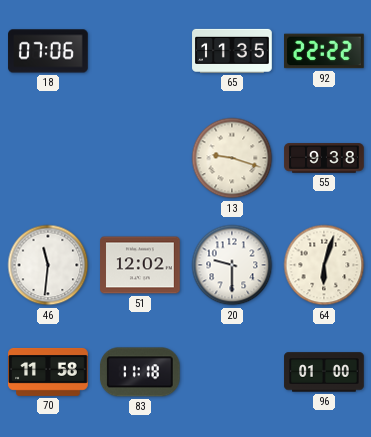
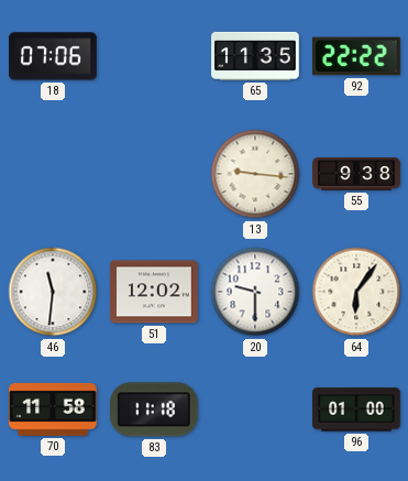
13: 9:18 -> 9:16 (255, 174)
64: 6:03 -> 6:06 (356, 292)
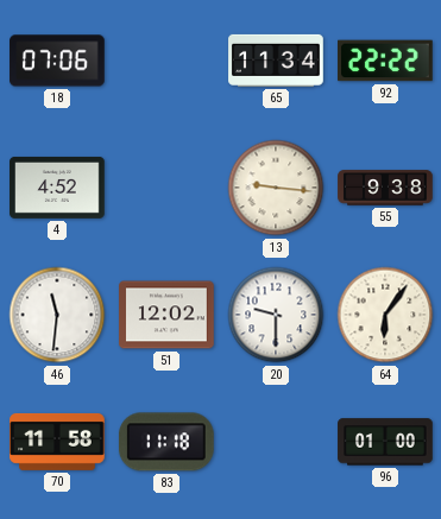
65: 11:35 -> 11:34 (276, 61)
4: none -> 4:52 (57, 188)
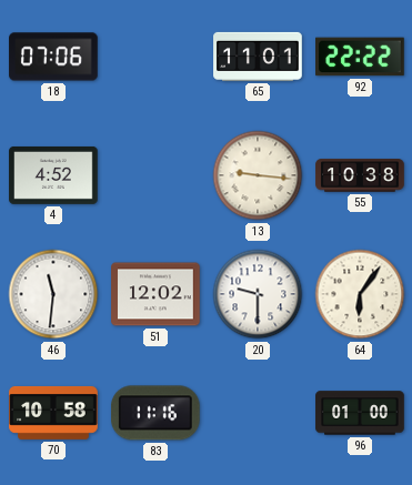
65: 11:34 -> 11:01 (258, 57)
55: 9:38 -> 10:38 (360, 175)
70: 11:58 -> 10:58 (53, 413)
83: 11:18 -> 11:16 (155, 413)
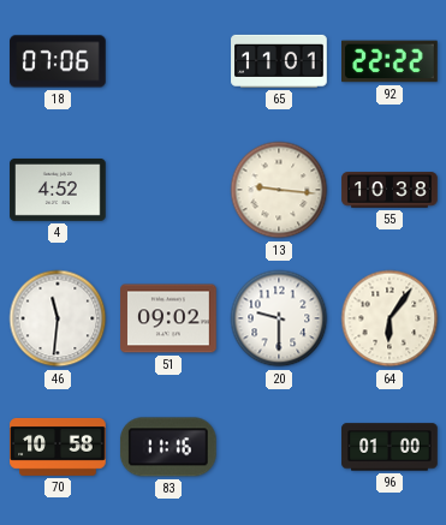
51: 12:02 -> 09:02 (168, 318)
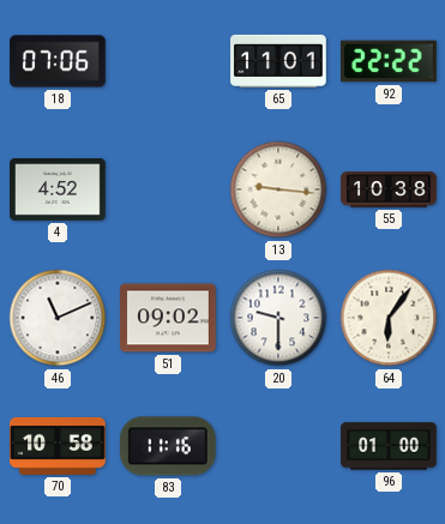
46: 11:31 -> 11:11 (58, 318)
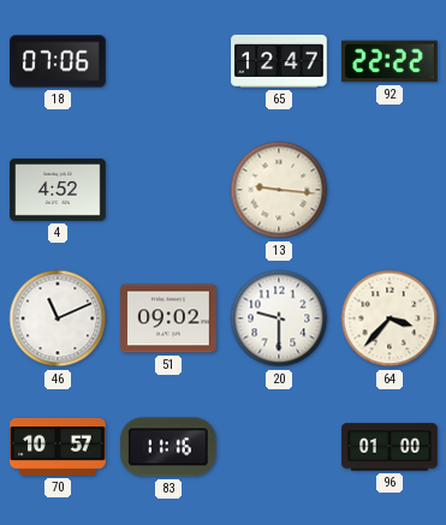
65: 11:01 -> 12:47 (279, 61)
55: 10:38 -> none (389, 189)
64: 6:06 -> 3:37 (389, 318)
70: 10:58 -> 10:57 (58, 447)
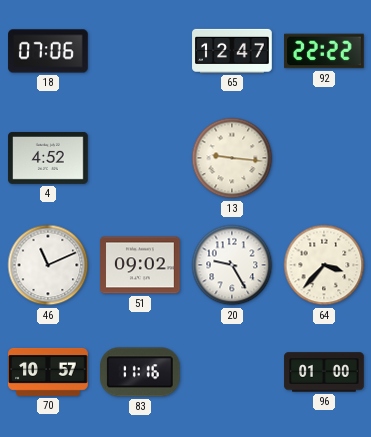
20: 9:30 -> 9:25 (232, 265)
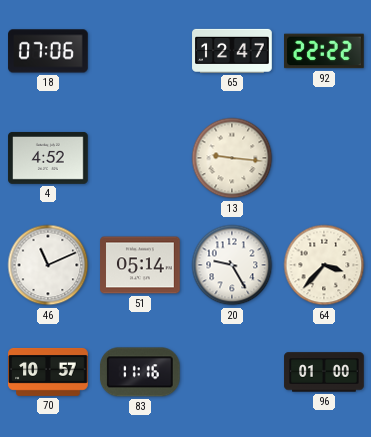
51: 09:02 -> 05:14 (140, 265)
